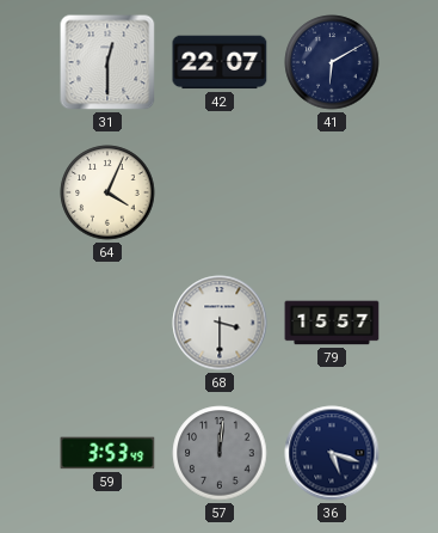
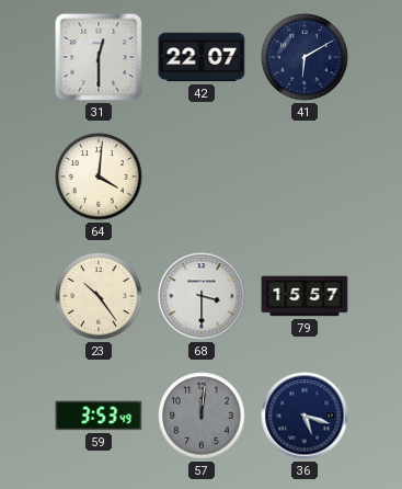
64: 4:04 -> 4:01 (99, 177)
23: none -> 10:24 (99, 296)
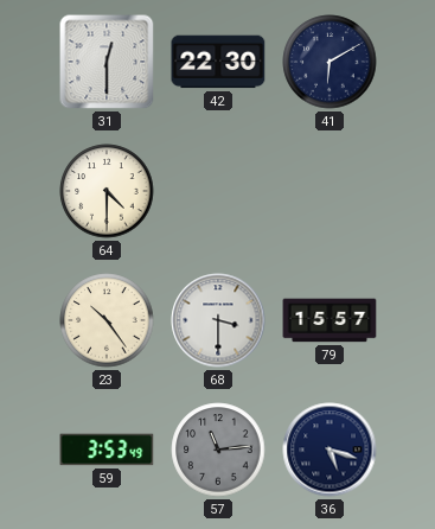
42: 22:07 -> 22:30 (218, 62)
64: 4:01 -> 4:30 (107, 191)
57: 12:01 -> 11:14 (218, 450)
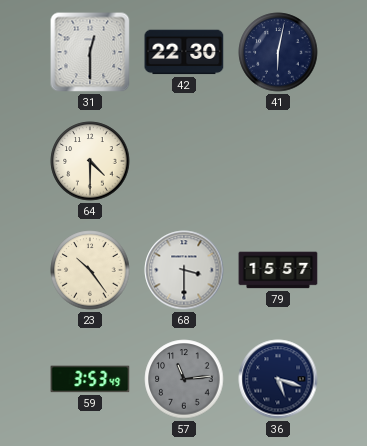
41: 6:10 -> 6:02 (278, 52)
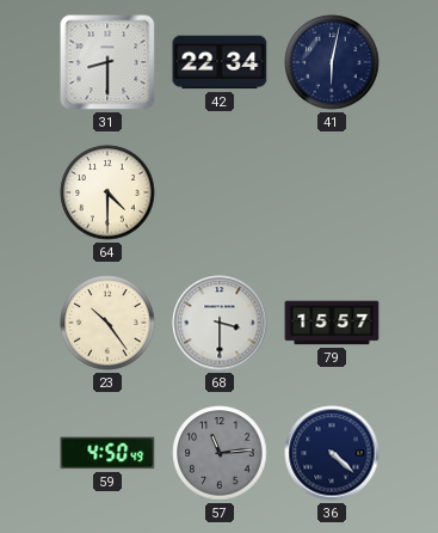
31: 12:30 -> 8:30 (107, 62)
42: 22:30 -> 22:34 (220, 62)
59: 3:53 -> 4:50 (107, 453)
36: 5:18 -> 4:22 (332, 453)
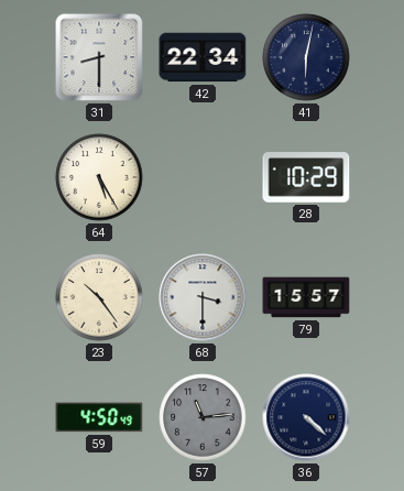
64: 4:30 -> 5:25 (99, 177)
28: none -> 10:29 (306, 177)
